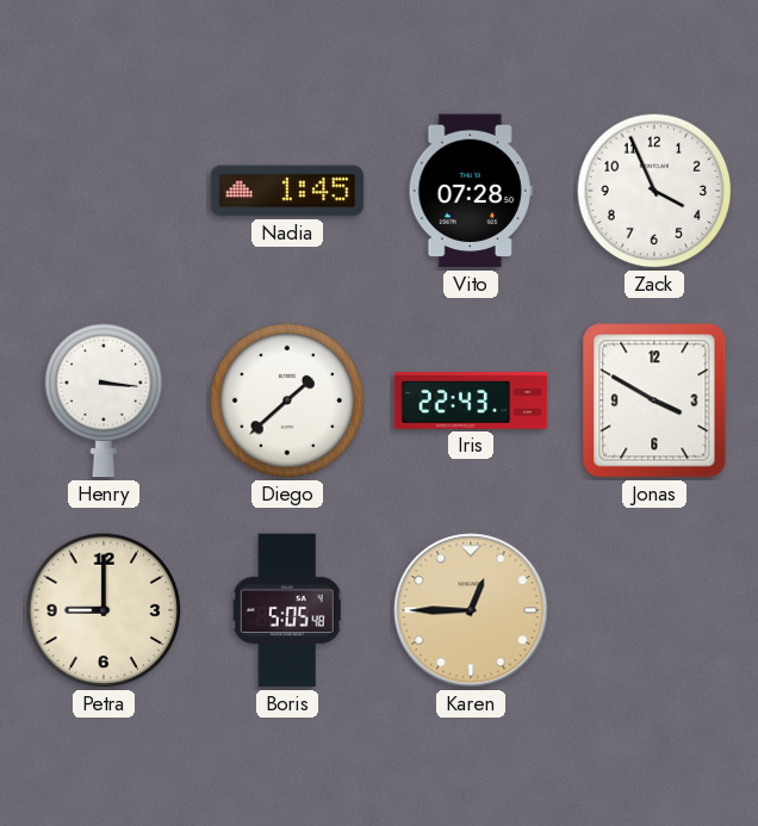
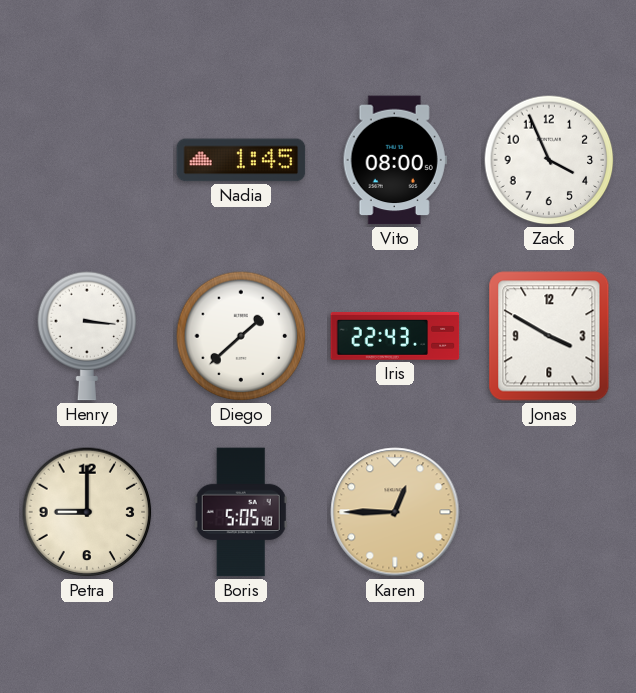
Vito: 07:28 -> 08:00 (395, 160)
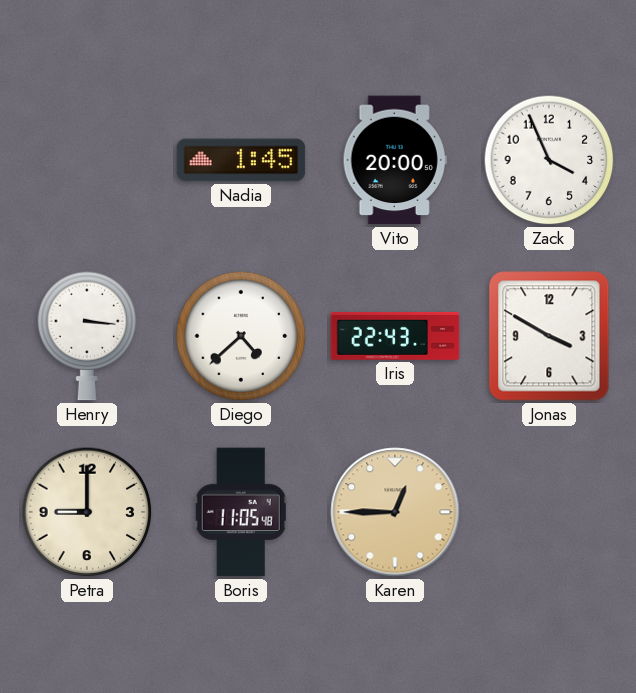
Vito: 08:00 -> 20:00 (395, 160)
Diego: 1:38 -> 4:38 (241, 336)
Boris: 5:05 -> 11:05 (241, 512)
